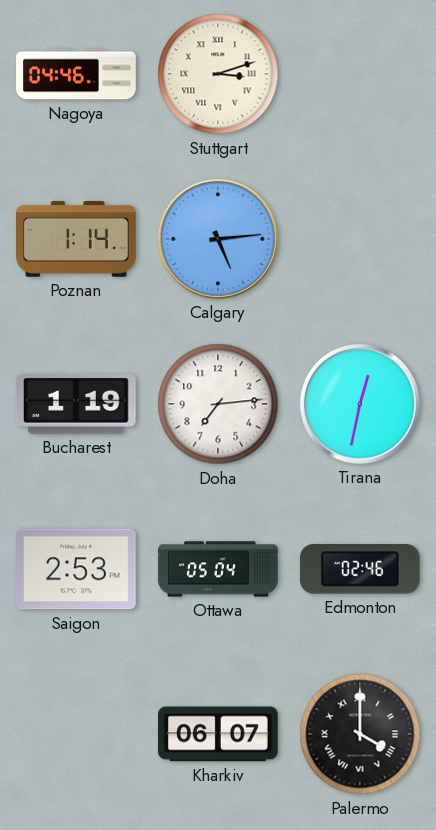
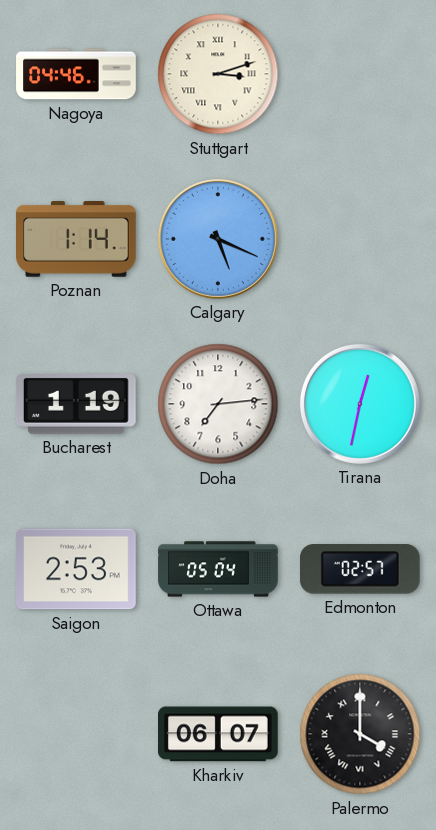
Calgary: 5:14 -> 5:19 (218, 239)
Edmonton: 02:46 -> 02:57 (360, 569)
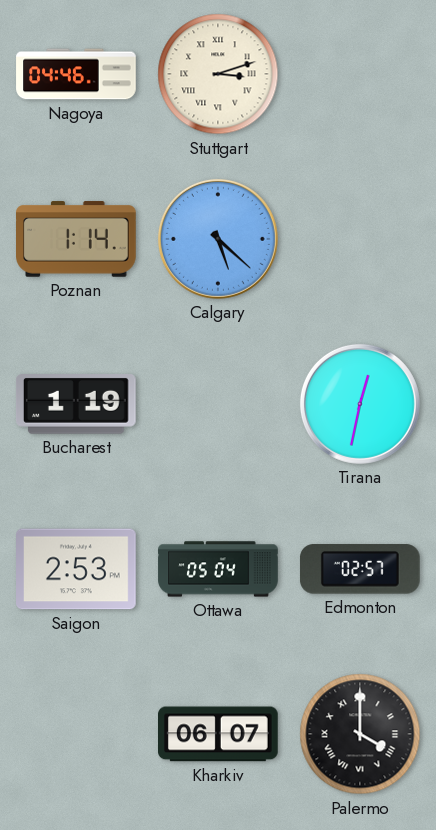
Calgary: 5:19 -> 5:22 (218, 239)
Doha: 7:14 -> none (218, 404)
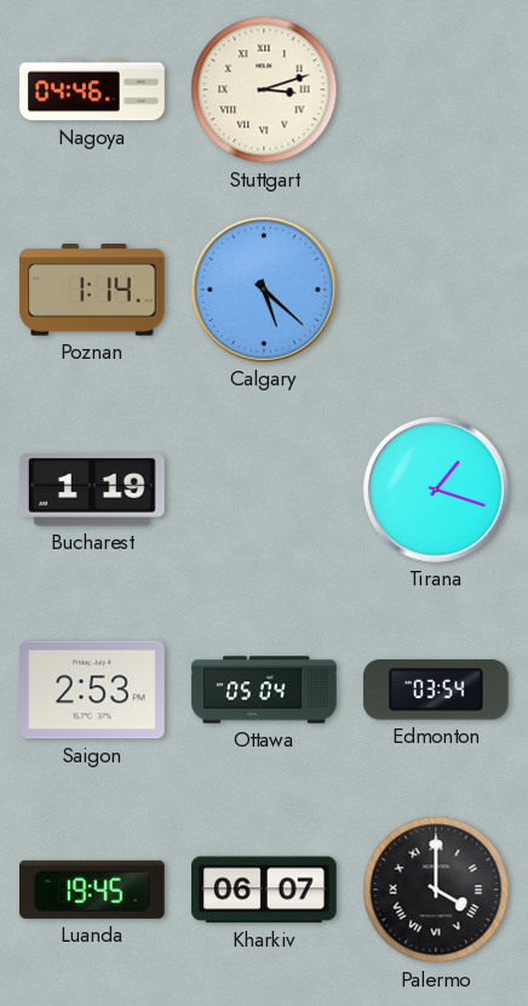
Tirana: 12:32 -> 1:18 (436, 490)
Edmonton: 02:57 -> 03:54 (436, 690)
Luanda: none -> 19:45 (93, 890)
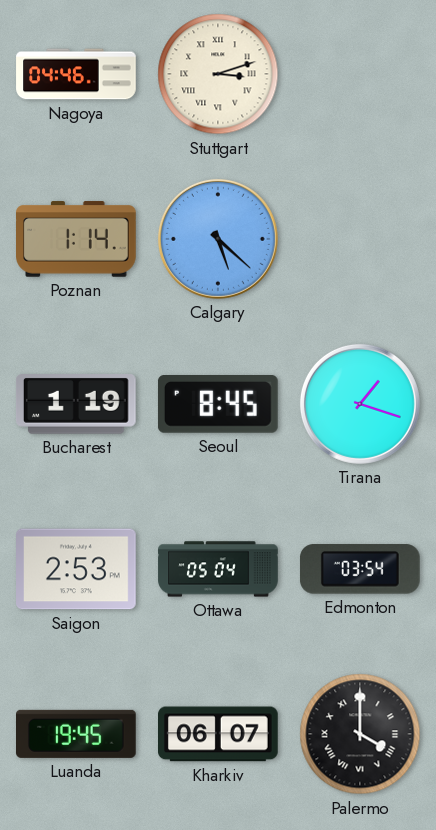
Seoul: none -> 8:45 (218, 405)
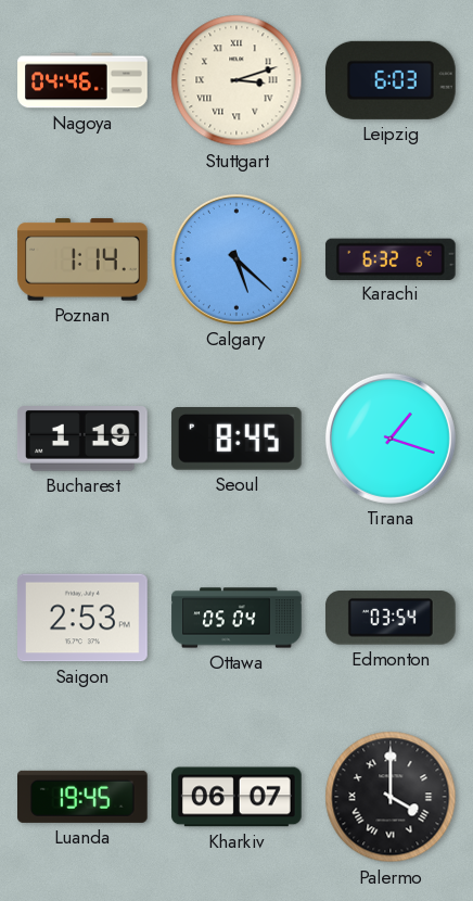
Leipzig: none -> 6:03 (391, 80)
Karachi: none -> 6:32 (391, 258)
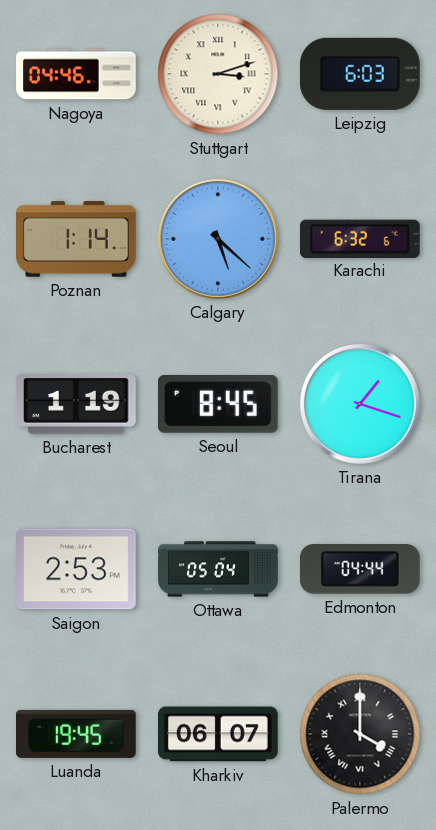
Edmonton: 03:54 -> 04:44 (360, 569)
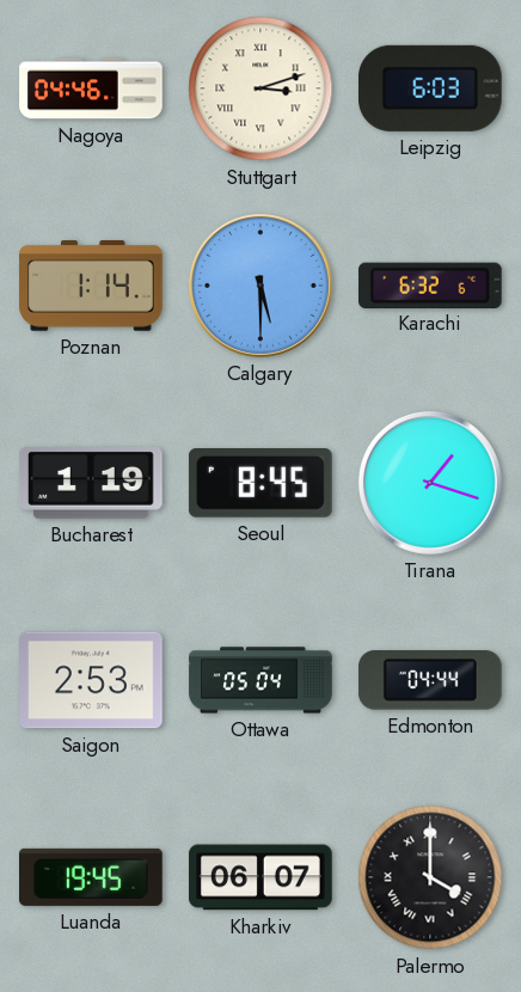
Calgary: 5:22 -> 5:30 (260, 286)
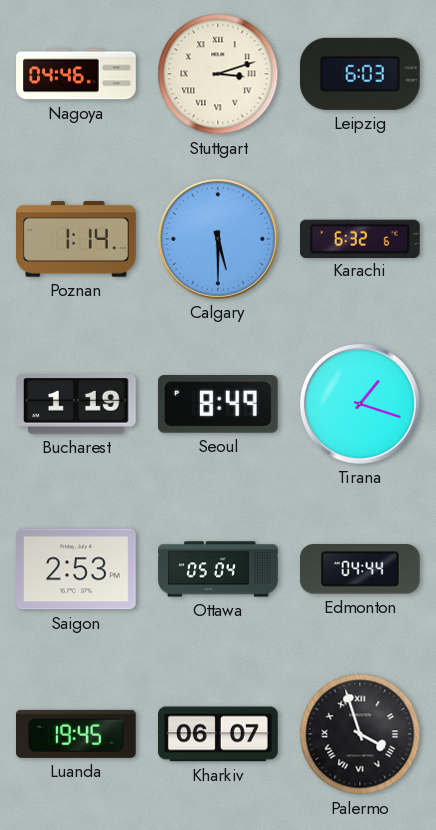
Seoul: 8:45 -> 8:49 (218, 405)
Palermo: 4:00 -> 3:57 (360, 734)
